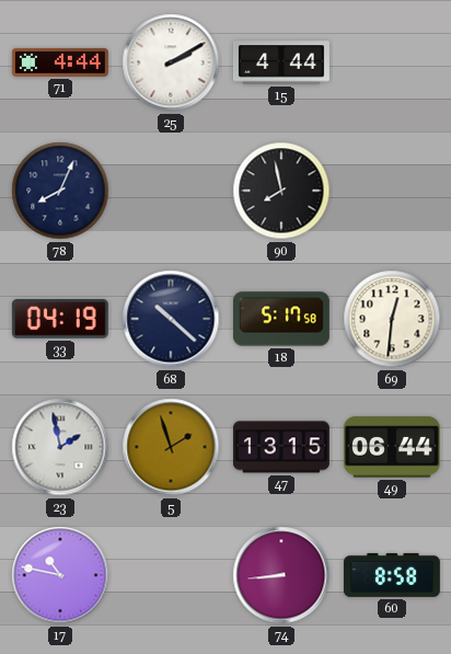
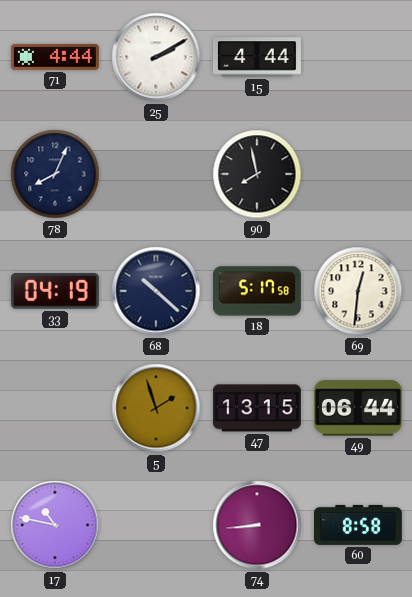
23: 1:58 -> none (60, 447)
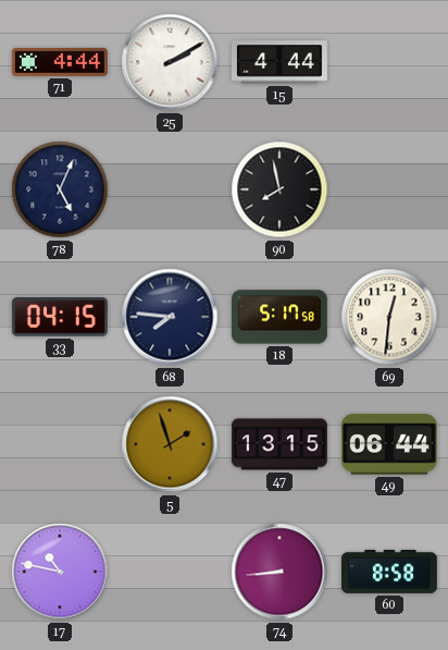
78: 8:04 -> 5:04 (60, 189)
33: 04:19 -> 04:15 (60, 317)
68: 10:22 -> 7:46 (170, 317)
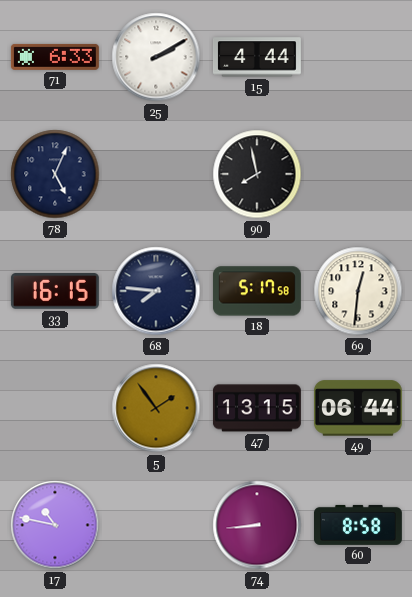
71: 4:44 -> 6:33 (55, 57)
33: 04:15 -> 16:15 (55, 291)
5: 1:57 -> 1:54 (156, 408)
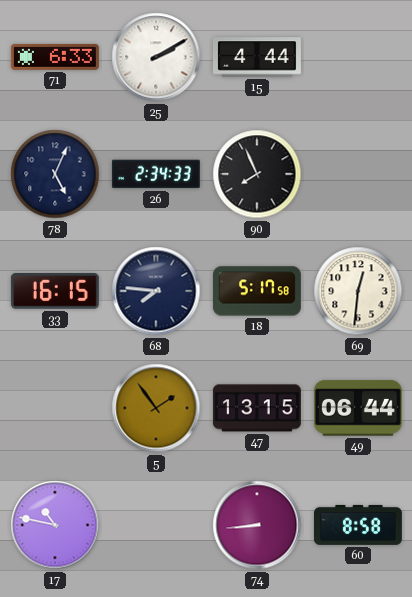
26: none -> 2:34 (156, 174)
90: 7:58 -> 7:56 (257, 174)
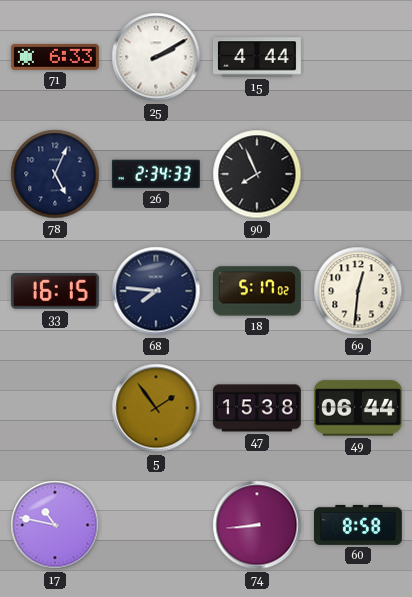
18: 5:17:58 -> 5:17:02 (257, 291)
47: 13:15 -> 15:38 (257, 408)
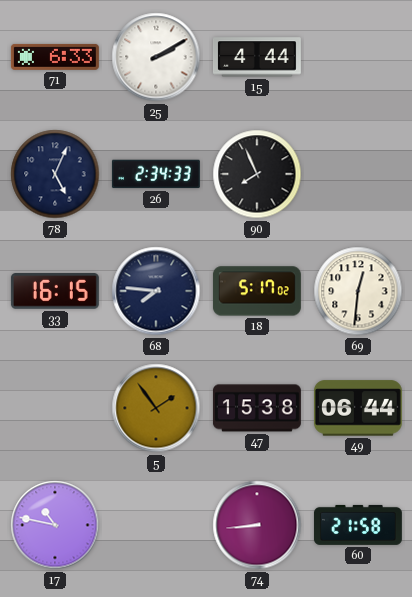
60: 8:58 -> 21:58 (358, 525)
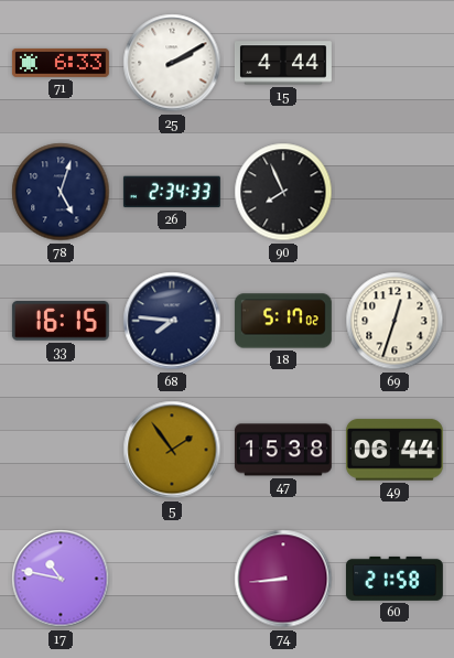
78: 5:04 -> 5:03 (61, 192)
69: 12:31 -> 12:33 (394, 321)
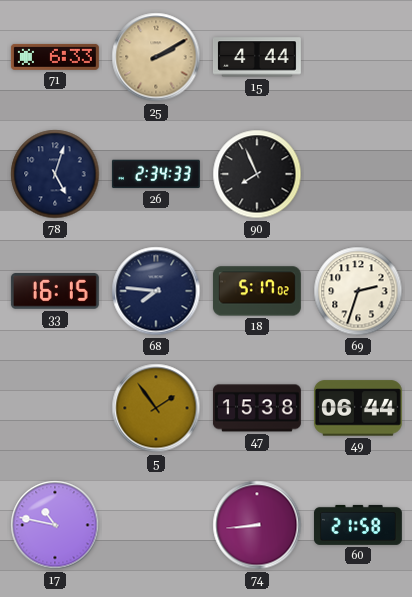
25 dial: white -> champagne (156, 57)
69: 12:33 -> 2:33 (358, 291)
